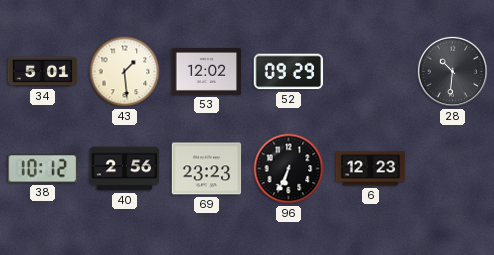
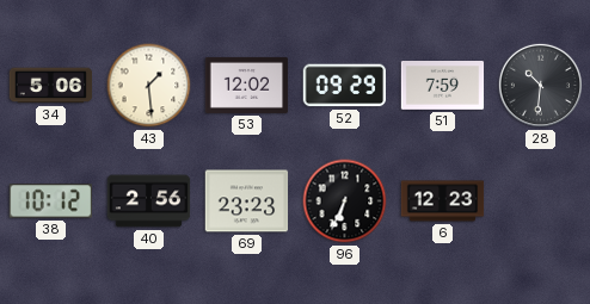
34: 5:01 -> 5:06 (51, 86)
51: none -> 7:59 (443, 86)
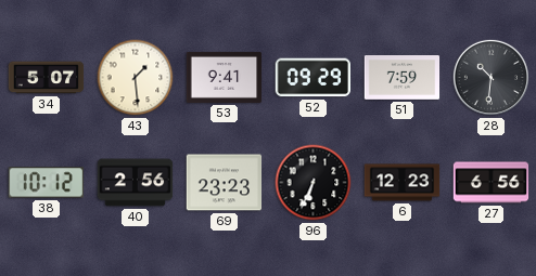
34: 5:06 -> 5:07 (47, 78)
53: 12:02 -> 9:41 (225, 77)
27: none -> 6:56 (492, 183)
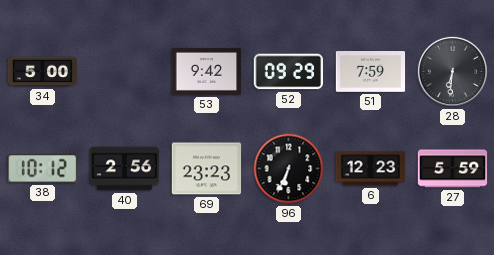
34: 5:07 -> 5:00 (43, 72)
43: 1:29 -> none (136, 78)
53: 9:41 -> 9:42 (207, 71)
28: 10:31 -> 6:31 (452, 71)
27: 6:56 -> 5:59 (453, 169)
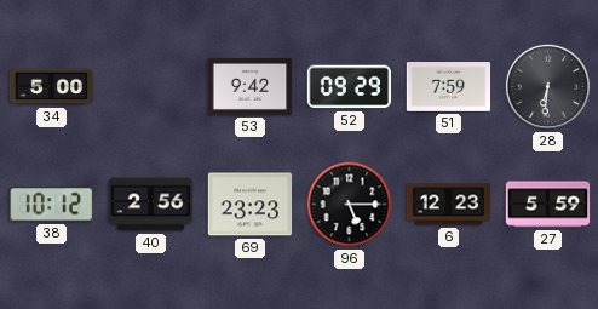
96: 6:34 -> 5:15 (350, 205)
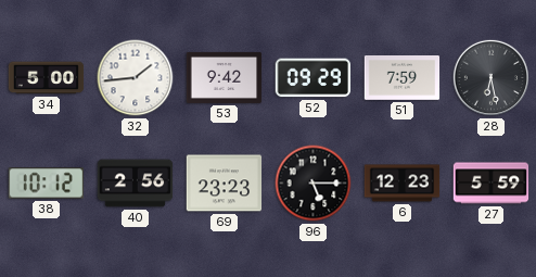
32: none -> 1:44 (136, 78)
28: 6:31 -> 6:28 (490, 77)
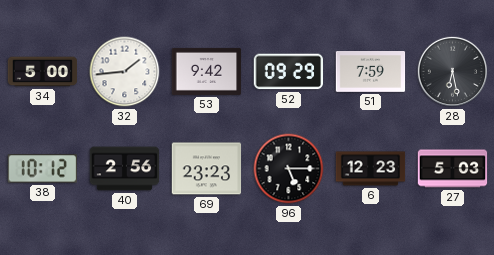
27: 5:59 -> 5:03 (453, 169)
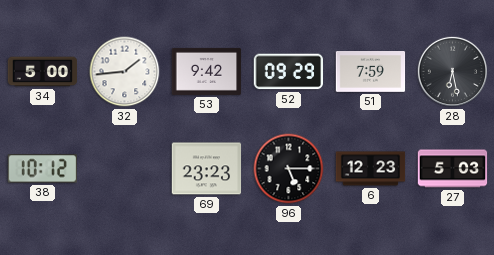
40: 2:56 -> none (125, 169)
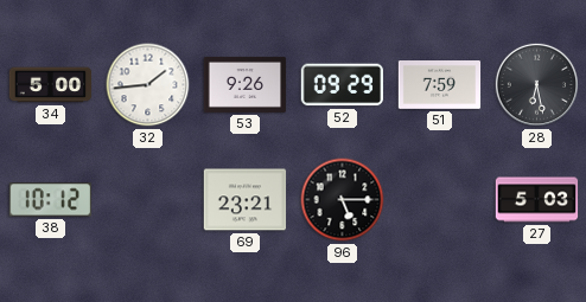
53: 9:42 -> 9:26 (246, 84)
69: 23:23 -> 23:21 (246, 200)
6: 12:23 -> none (371, 169)
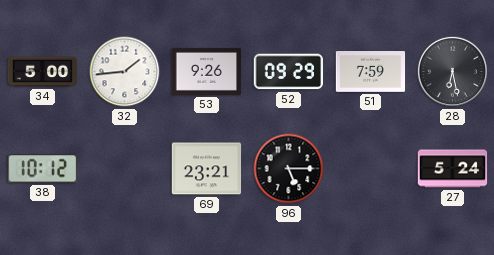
27: 5:03 -> 5:24 (453, 169)
